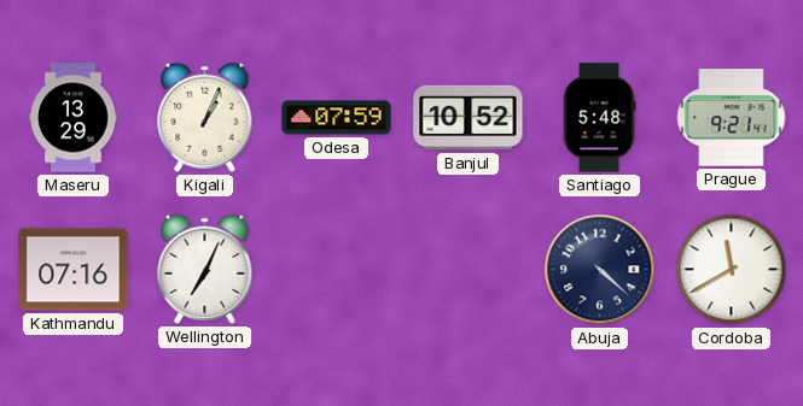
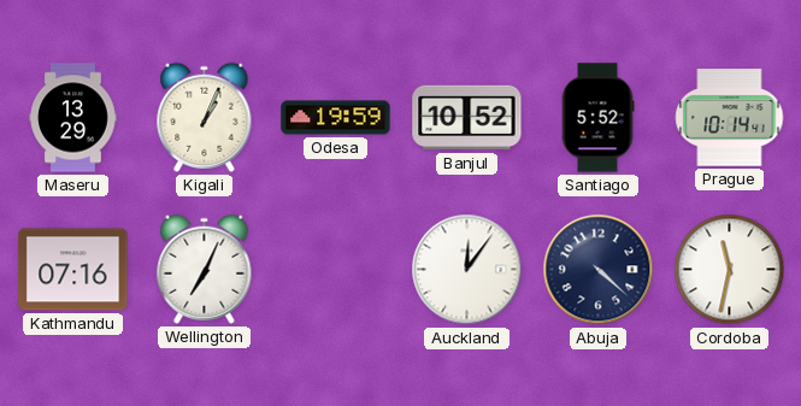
Odesa: 07:59 -> 19:59 (336, 118)
Santiago: 5:48 -> 5:52 (597, 118)
Prague: 9:21 -> 10:14 (730, 118)
Auckland: none -> 12:06 (467, 270)
Cordoba: 11:40 -> 11:32 (730, 270)
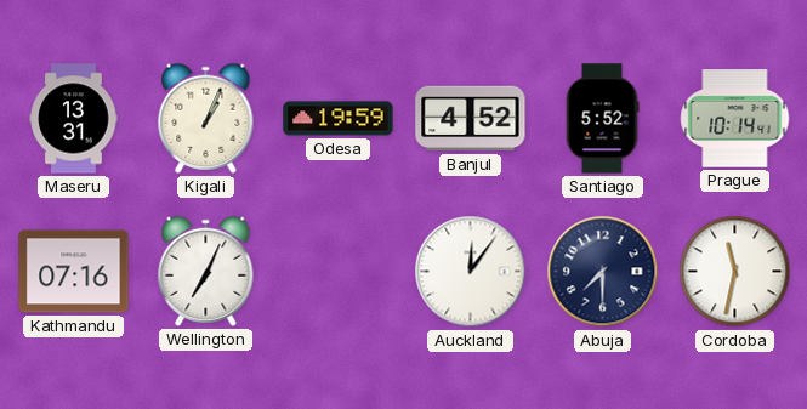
Maseru: 13:29 -> 13:31 (74, 119)
Banjul: 10:52 -> 4:52 (471, 119)
Abuja: 4:22 -> 7:30 (603, 272)
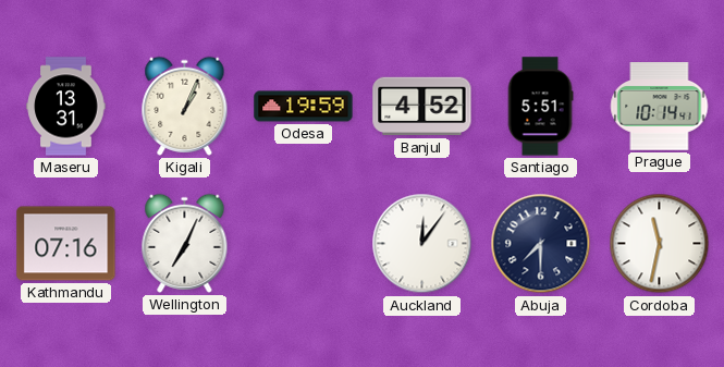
Santiago: 5:52 -> 5:51 (540, 107)
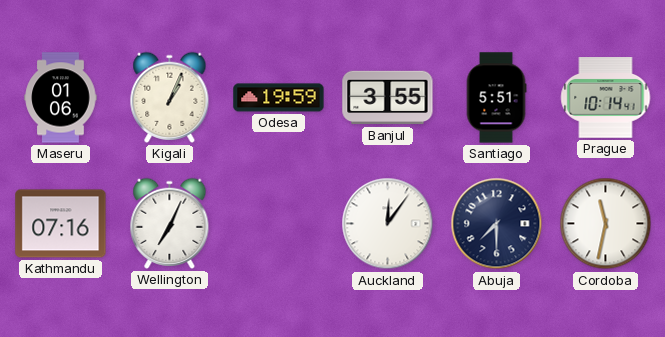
Maseru: 13:31 -> 01:06 (61, 98)
Banjul: 4:52 -> 3:55 (388, 98)
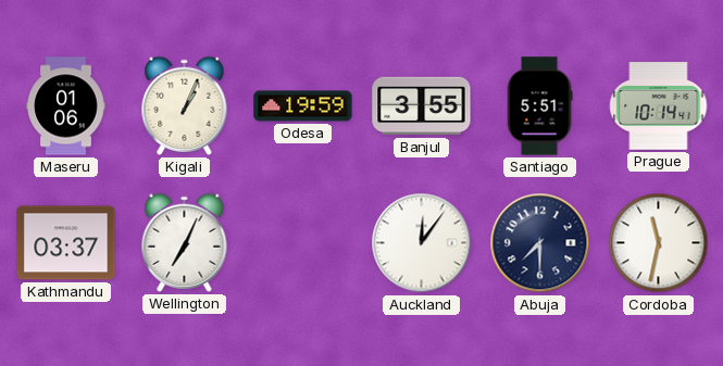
Kathmandu: 07:16 -> 03:37 (66, 243)
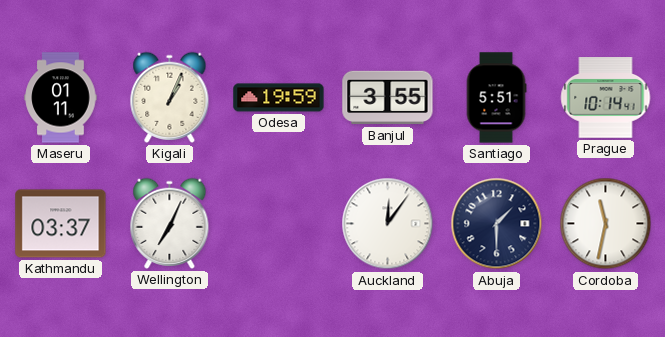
Maseru: 01:06 -> 01:11 (61, 98)
Abuja: 7:30 -> 1:30 (497, 224)
